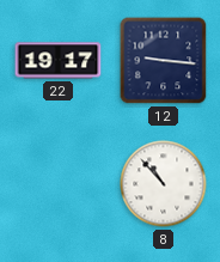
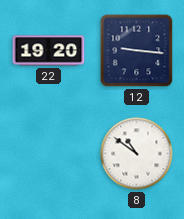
22: 19:17 -> 19:20 (49, 51)
8: 10:53 -> 10:51 (137, 154)
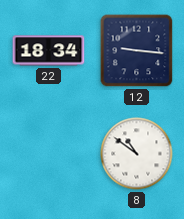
22: 19:20 -> 18:34 (49, 51)
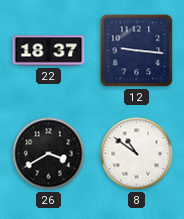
22: 18:34 -> 18:37 (49, 51)
26: none -> 3:40 (49, 154)
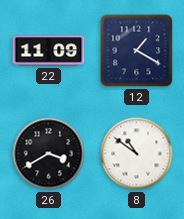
22: 18:37 -> 11:09 (49, 51)
12: 9:16 -> 1:20 (137, 51)
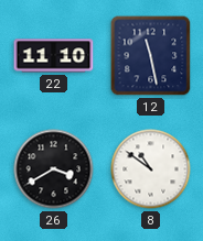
22: 11:09 -> 11:10 (54, 56)
12: 1:20 -> 11:28 (151, 56)
